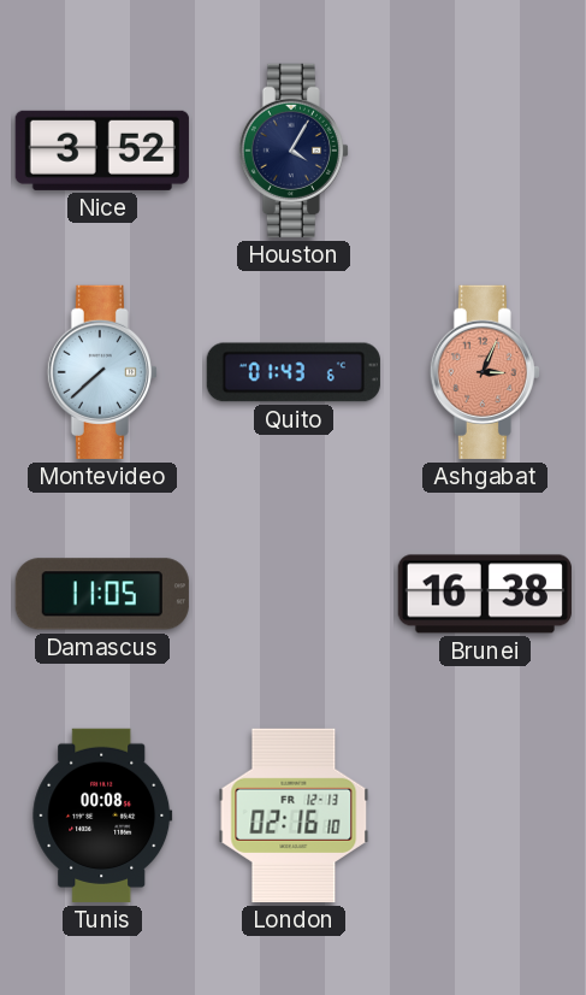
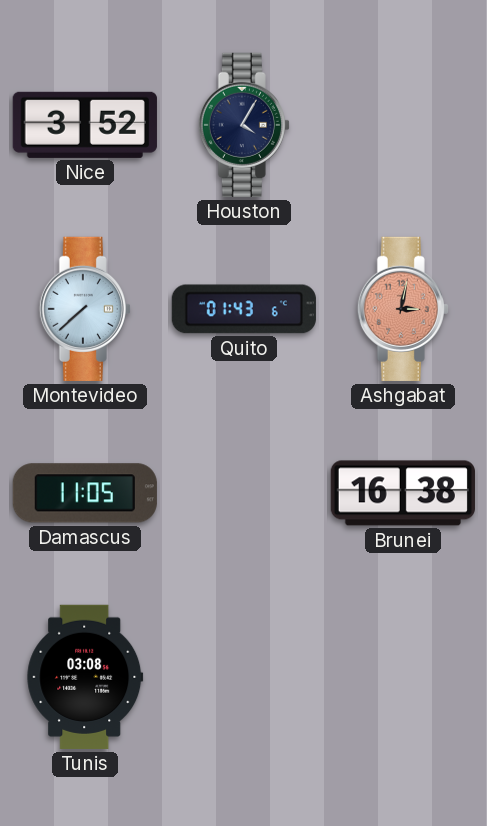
Ashgabat: 3:04 -> 3:02 (403, 309)
Tunis: 00:08 -> 03:08 (85, 677)
London: 02:16 -> none (294, 816)
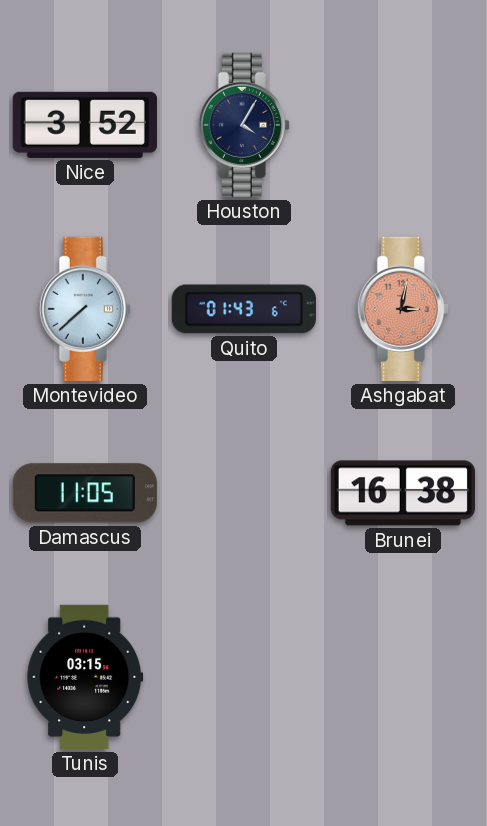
Tunis: 03:08 -> 03:15 (85, 677)
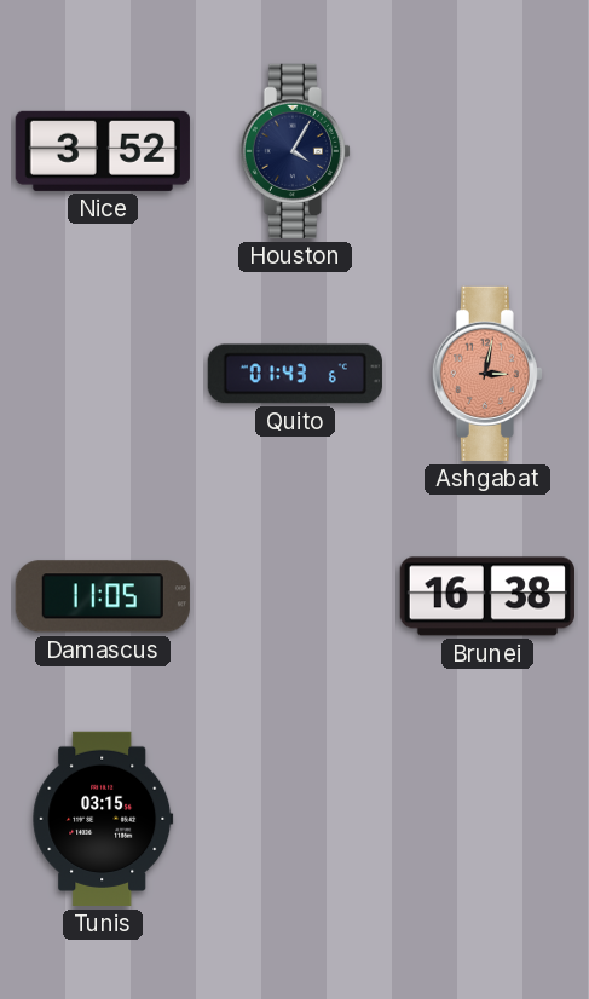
Montevideo: 7:38 -> none (85, 309)
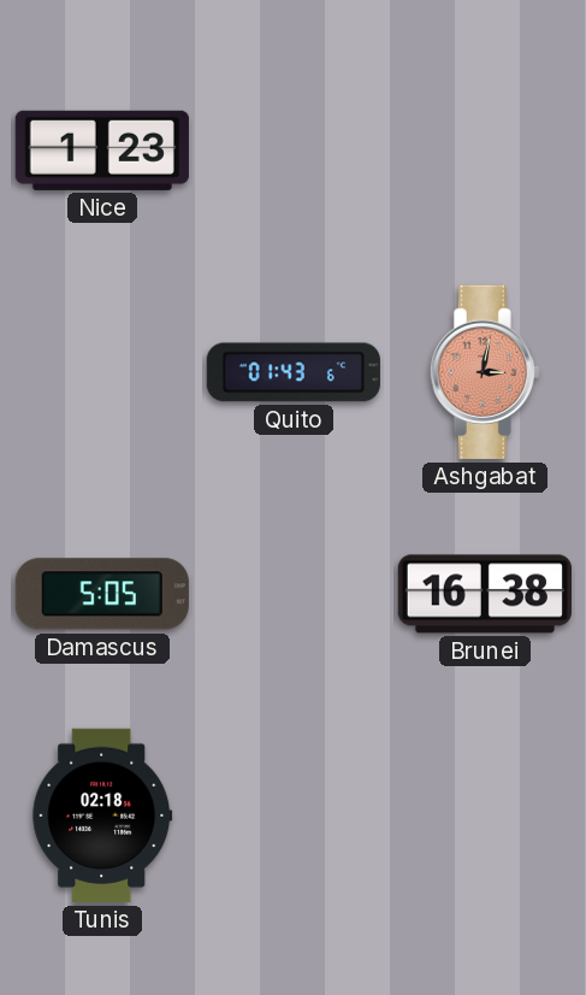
Nice: 3:52 -> 1:23 (102, 151)
Houston: 4:05 -> none (295, 151)
Damascus: 11:05 -> 5:05 (102, 594)
Tunis: 03:15 -> 02:18 (102, 816)
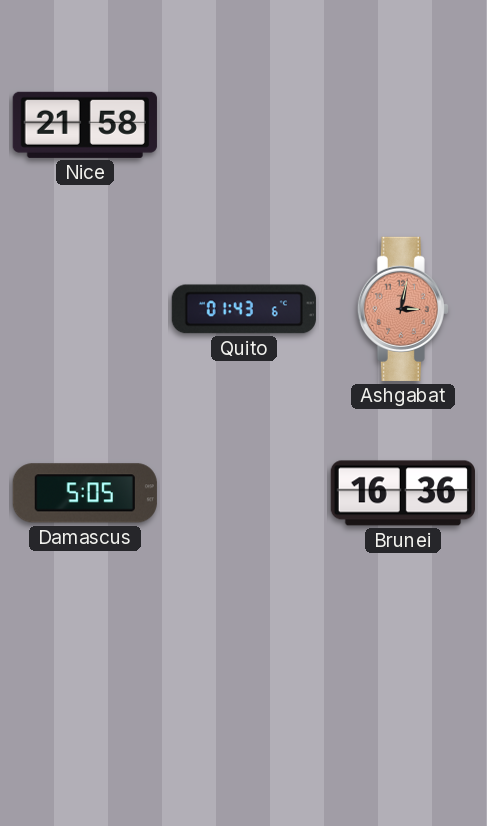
Nice: 1:23 -> 21:58 (85, 125)
Brunei: 16:38 -> 16:36 (403, 493)
Tunis: 02:18 -> none (102, 816)
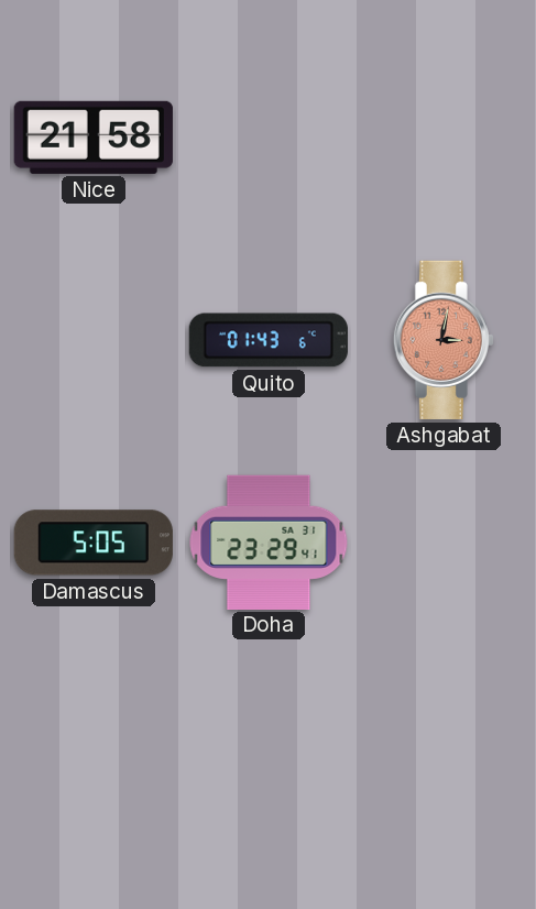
Doha: none -> 23:29 (269, 541)
Brunei: 16:36 -> none (403, 493)
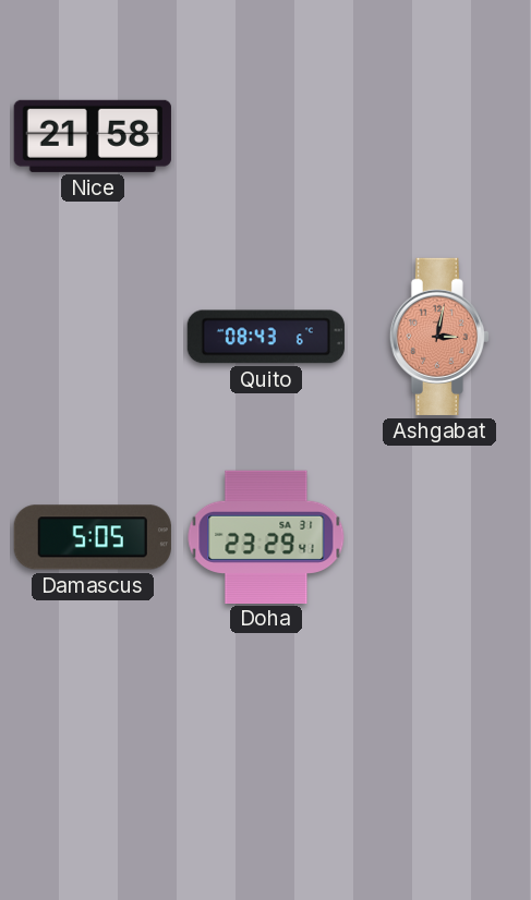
Quito: 01:43 -> 08:43 (266, 337)
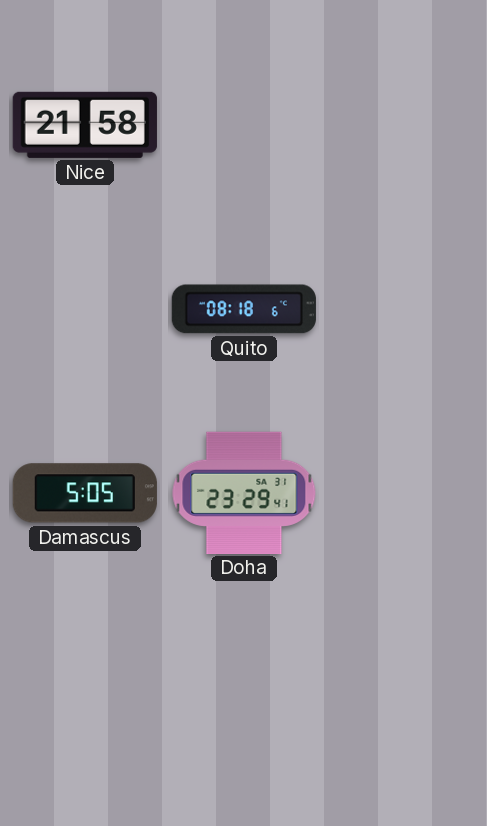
Quito: 08:43 -> 08:18 (244, 309)
Ashgabat: 3:02 -> none (439, 337)
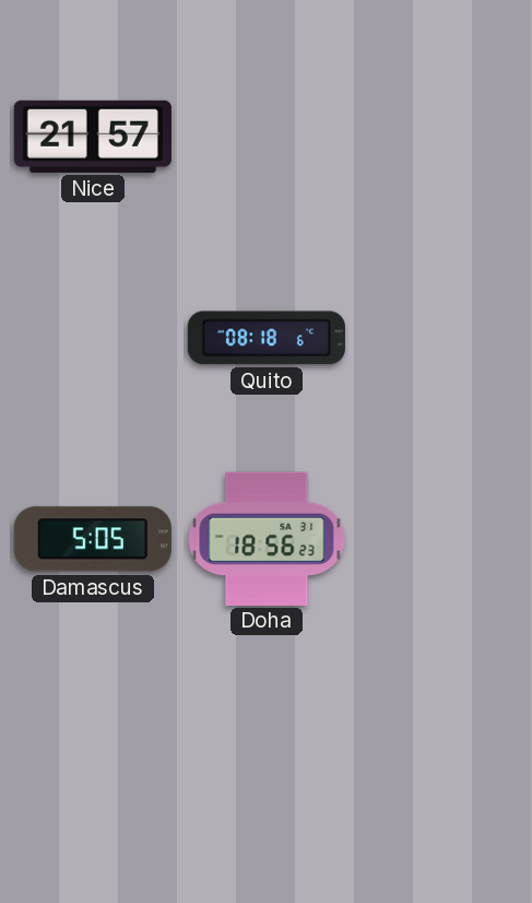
Nice: 21:58 -> 21:57 (93, 137)
Doha: 23:29 -> 18:56 (267, 538)
